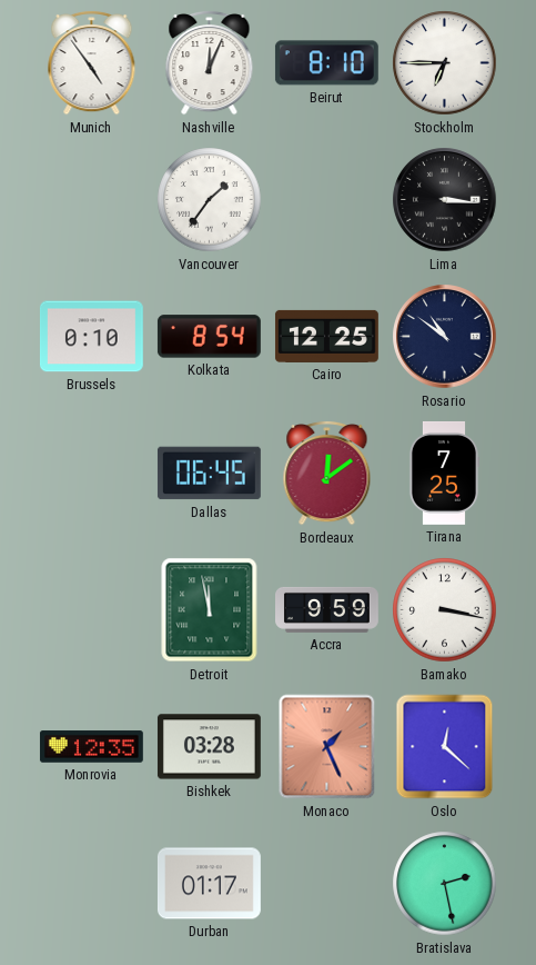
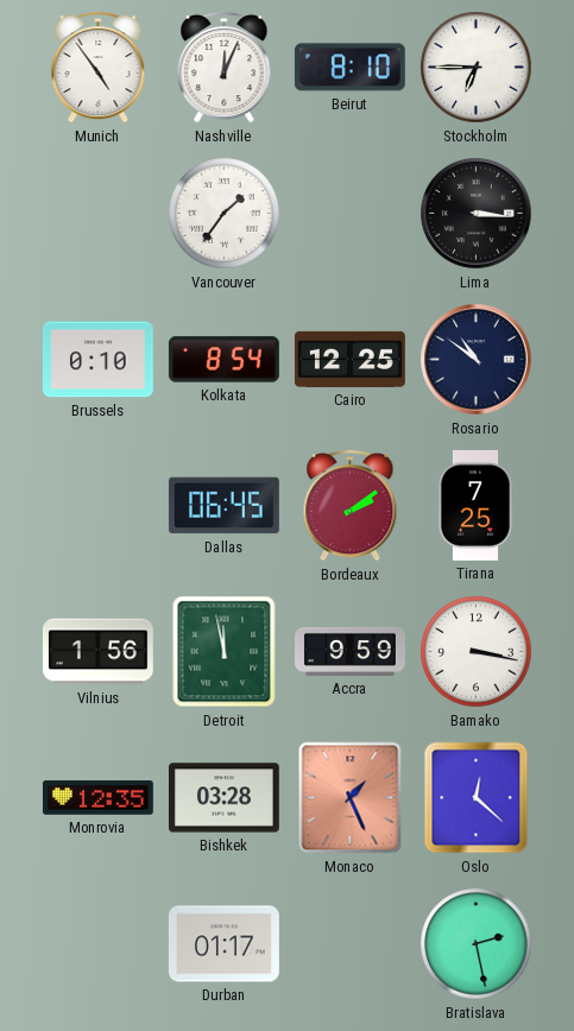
Bordeaux: 12:09 -> 2:09 (351, 505)
Vilnius: none -> 1:56 (97, 652)
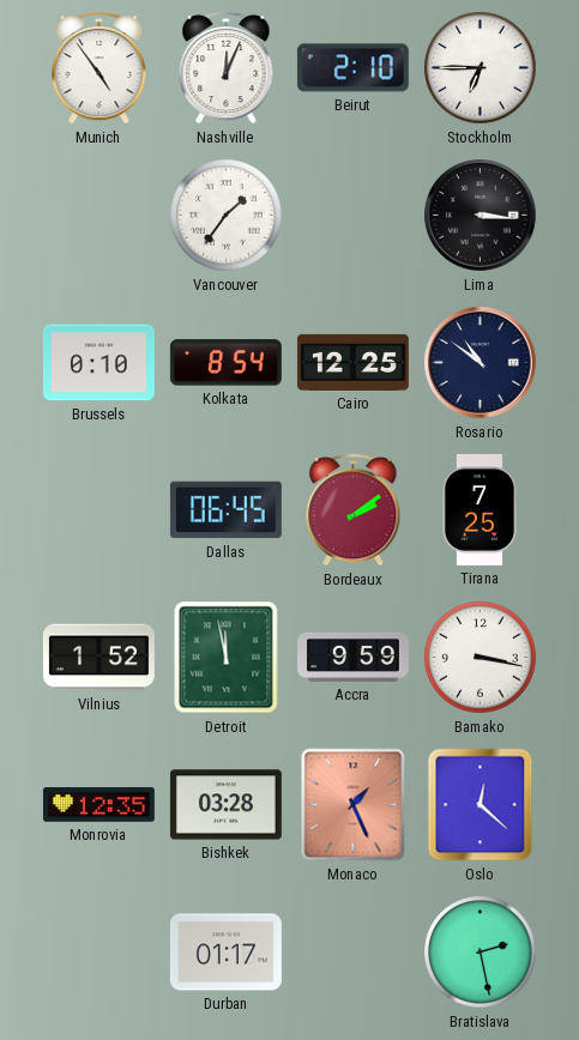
Beirut: 8:10 -> 2:10 (352, 68)
Vilnius: 1:56 -> 1:52 (98, 658)
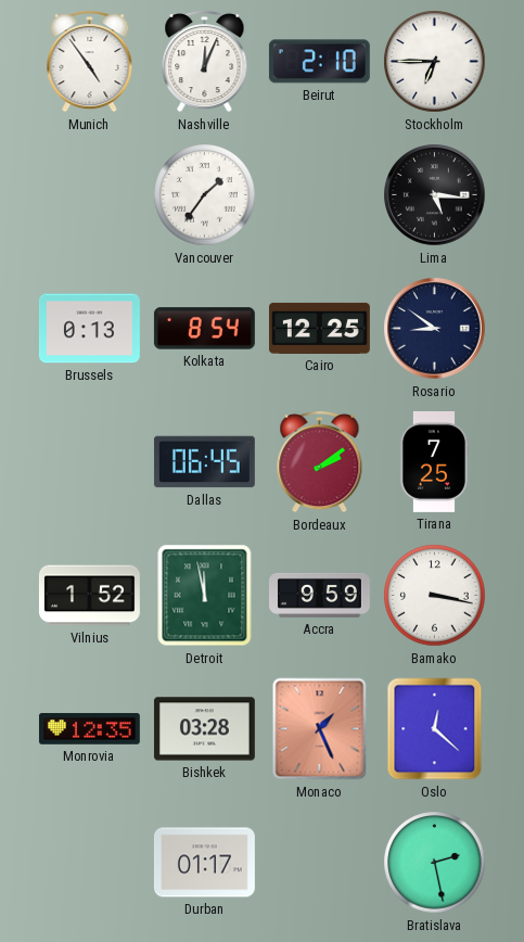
Lima: 3:16 -> 5:16 (435, 195)
Brussels: 0:10 -> 0:13 (89, 329)
Rosario: 10:51 -> 8:51 (435, 329)
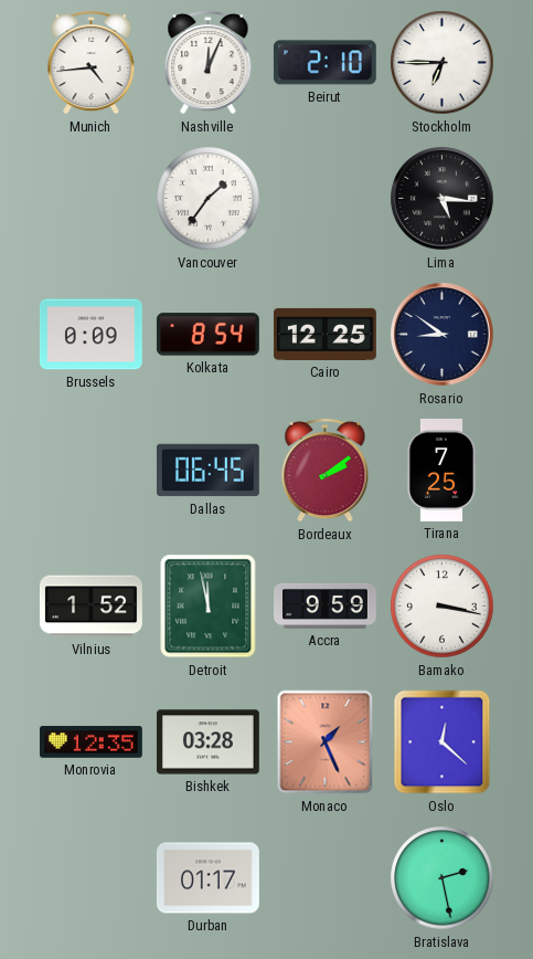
Munich: 4:54 -> 4:44 (92, 62)
Brussels: 0:13 -> 0:09 (90, 335)
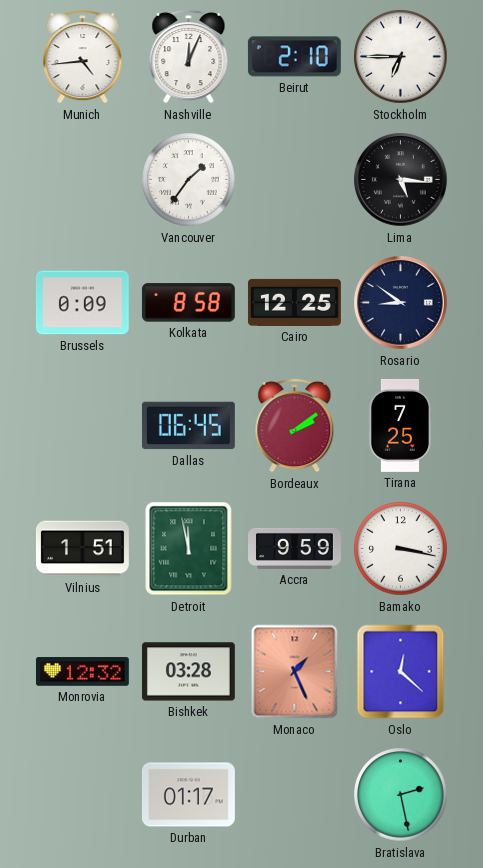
Kolkata: 8:54 -> 8:58 (188, 303)
Vilnius: 1:52 -> 1:51 (82, 549)
Monrovia: 12:35 -> 12:32 (82, 672)
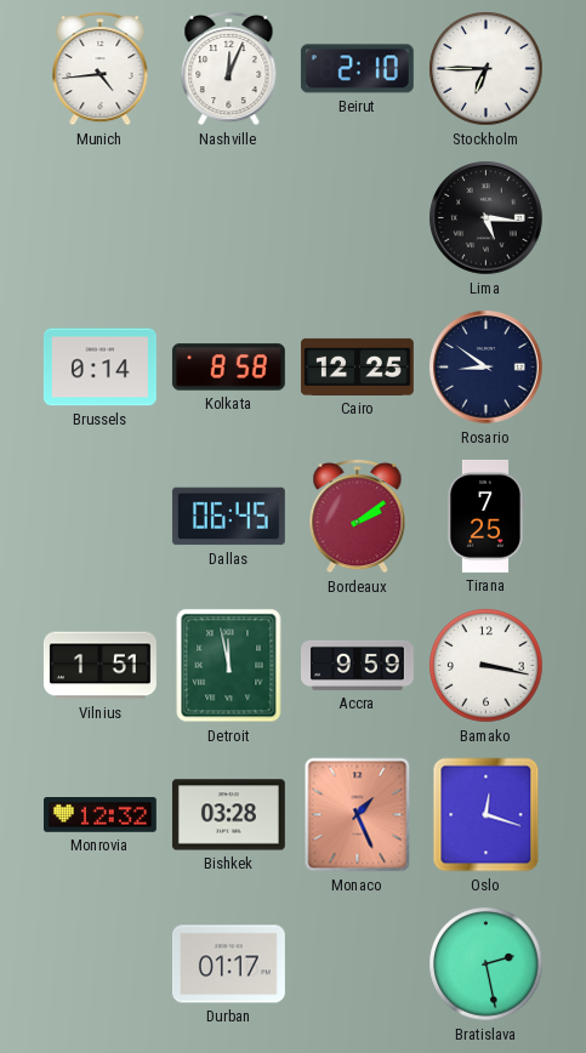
Vancouver: 1:36 -> none (189, 180)
Brussels: 0:09 -> 0:14 (99, 368)
Oslo: 12:22 -> 12:18 (487, 815)
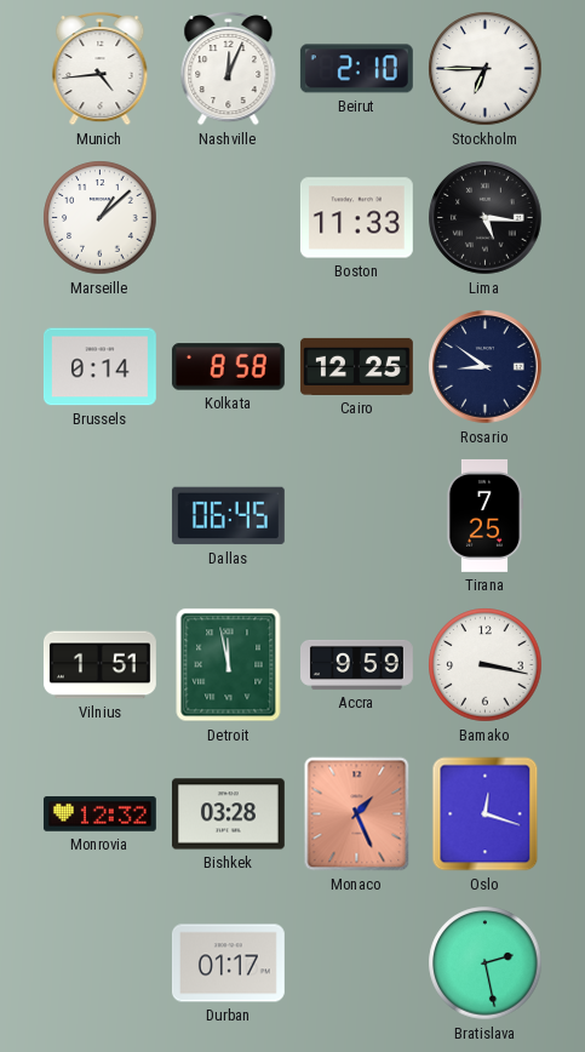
Marseille: none -> 1:08 (101, 218)
Boston: none -> 11:33 (356, 218)
Bordeaux: 2:09 -> none (358, 516)
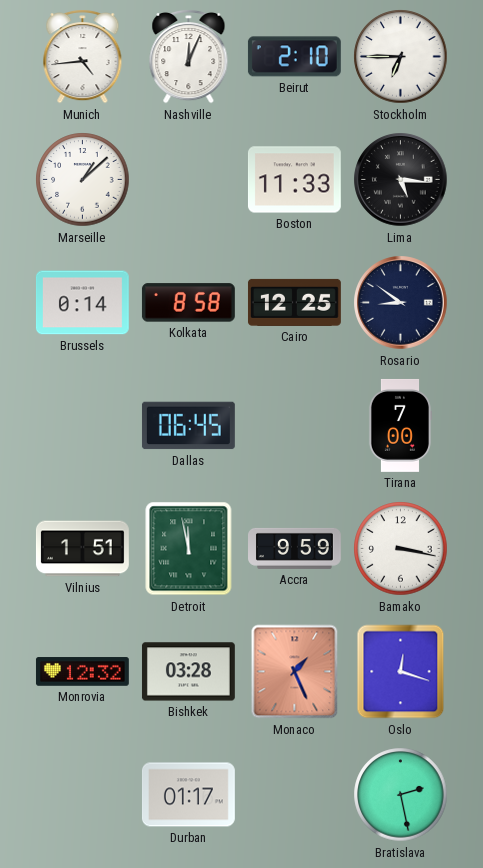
Tirana: 7:25 -> 7:00 (399, 425)
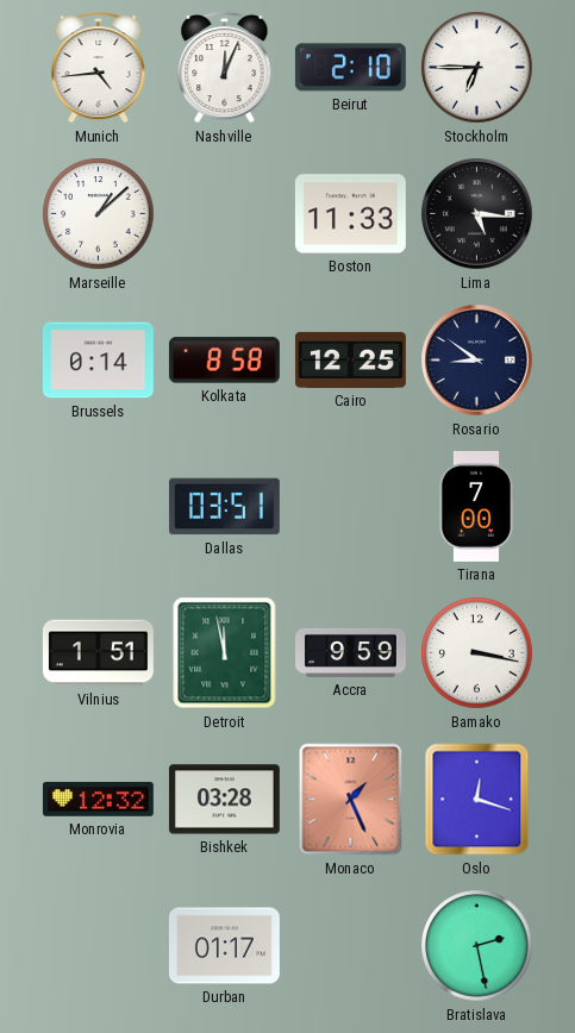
Dallas: 06:45 -> 03:51 (224, 507)
